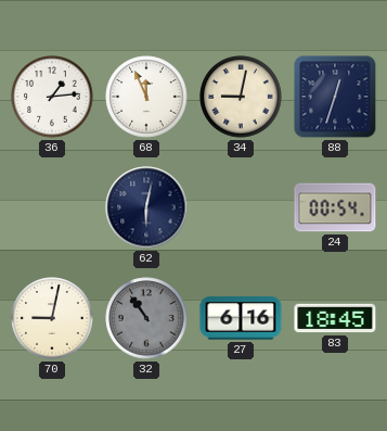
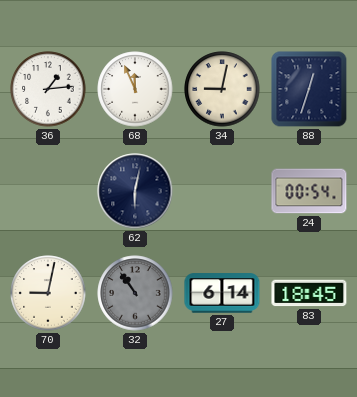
27: 6:16 -> 6:14 (222, 293)
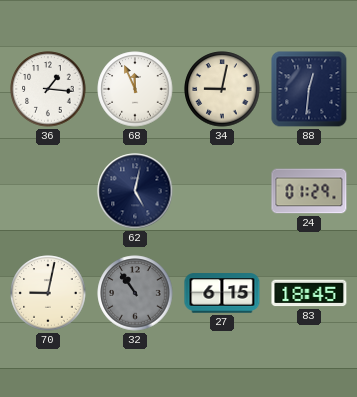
36: 1:14 -> 1:16 (48, 89)
88: 12:33 -> 12:31 (309, 89)
62: 6:02 -> 5:02 (135, 191)
24: 00:54 -> 01:29 (309, 191)
27: 6:14 -> 6:15 (222, 293)
